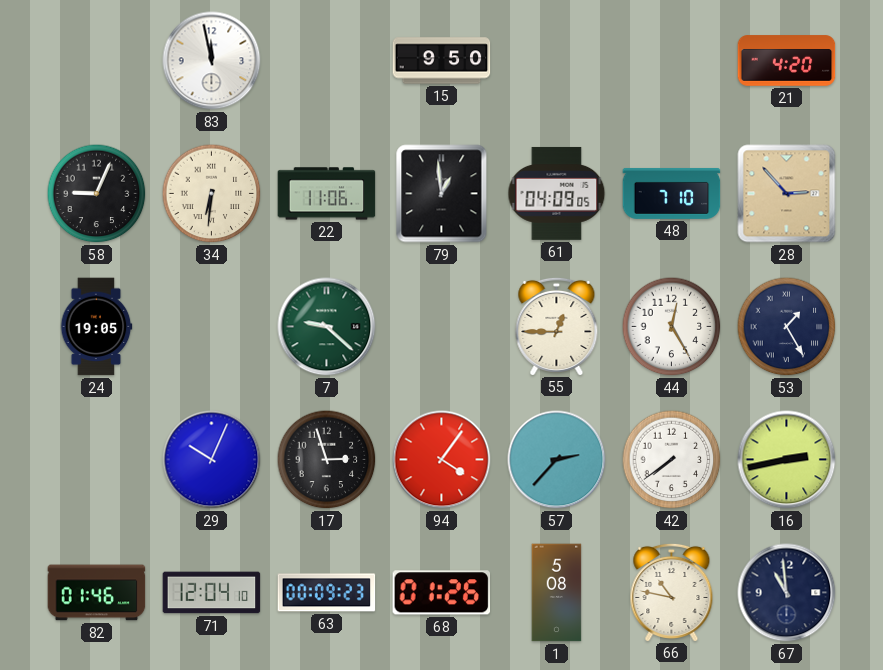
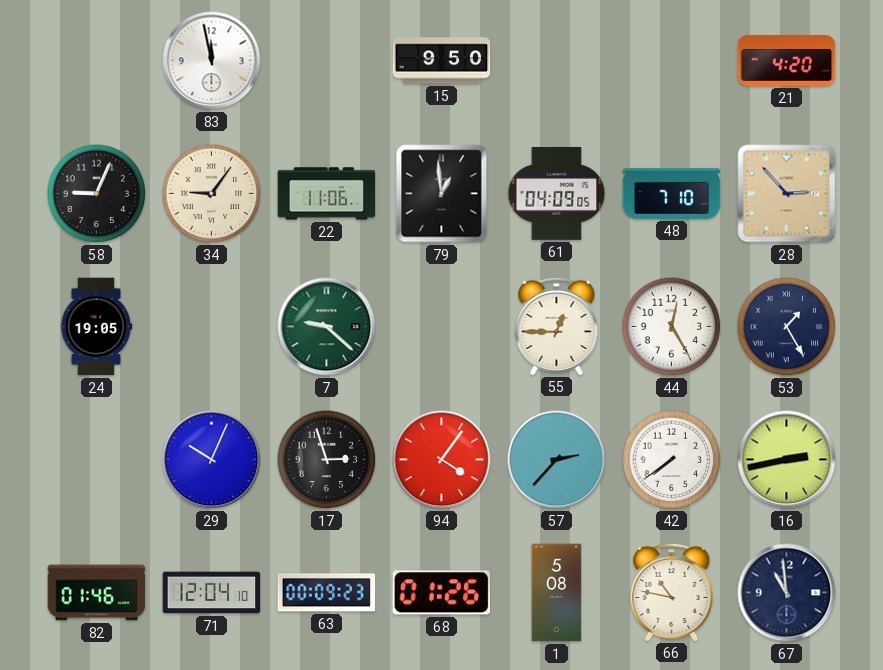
34: 6:31 -> 9:06 (212, 194)
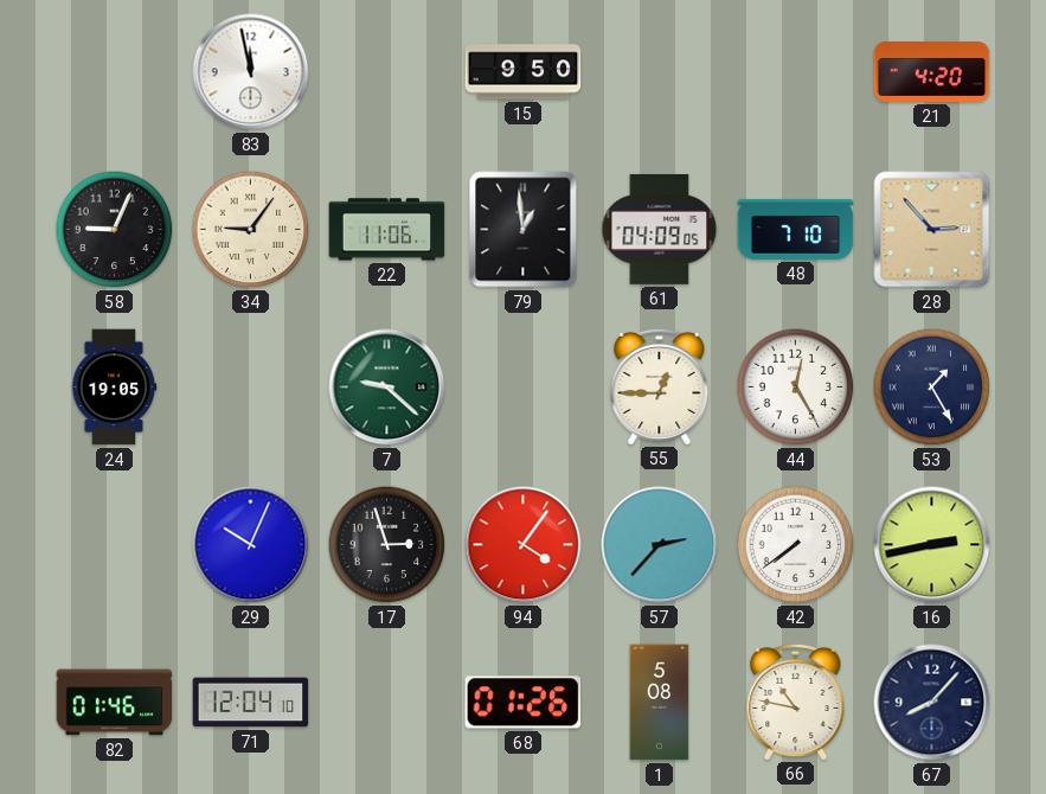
63: 00:09 -> none (327, 593)
67: 10:59 -> 8:07 (932, 703)
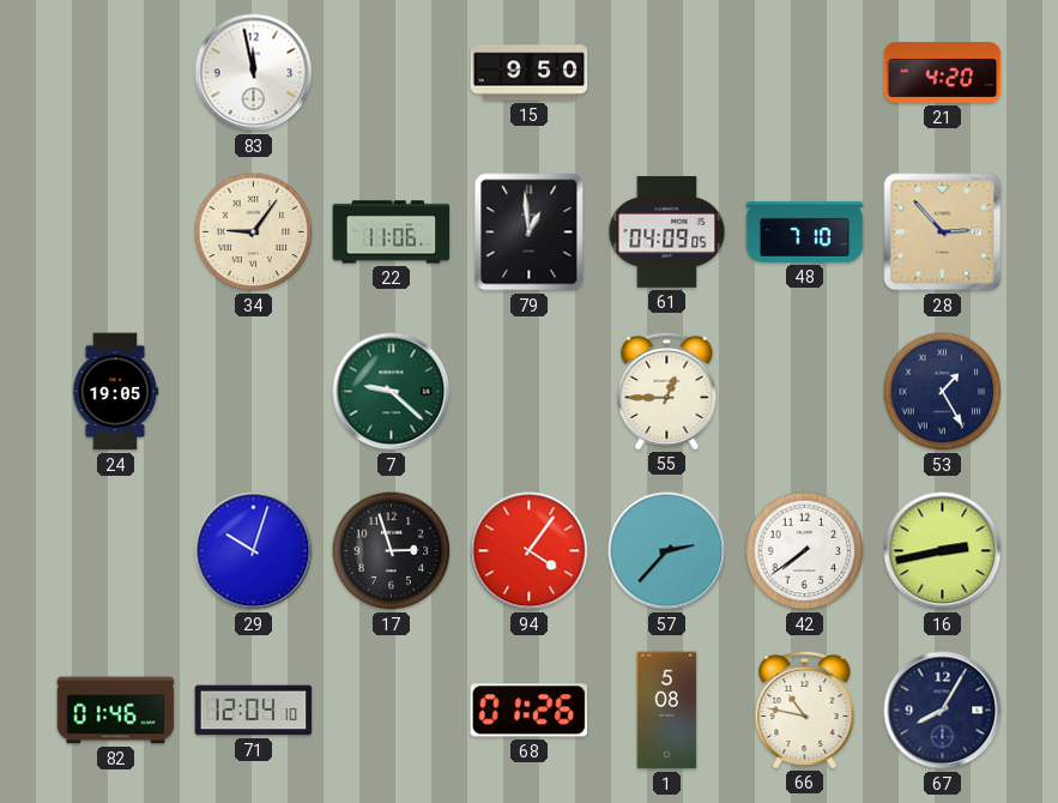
58: 9:04 -> none (115, 230)
44: 12:25 -> none (796, 388)
29: 10:04 -> 10:03 (254, 551)
67: 8:07 -> 8:05 (943, 711)
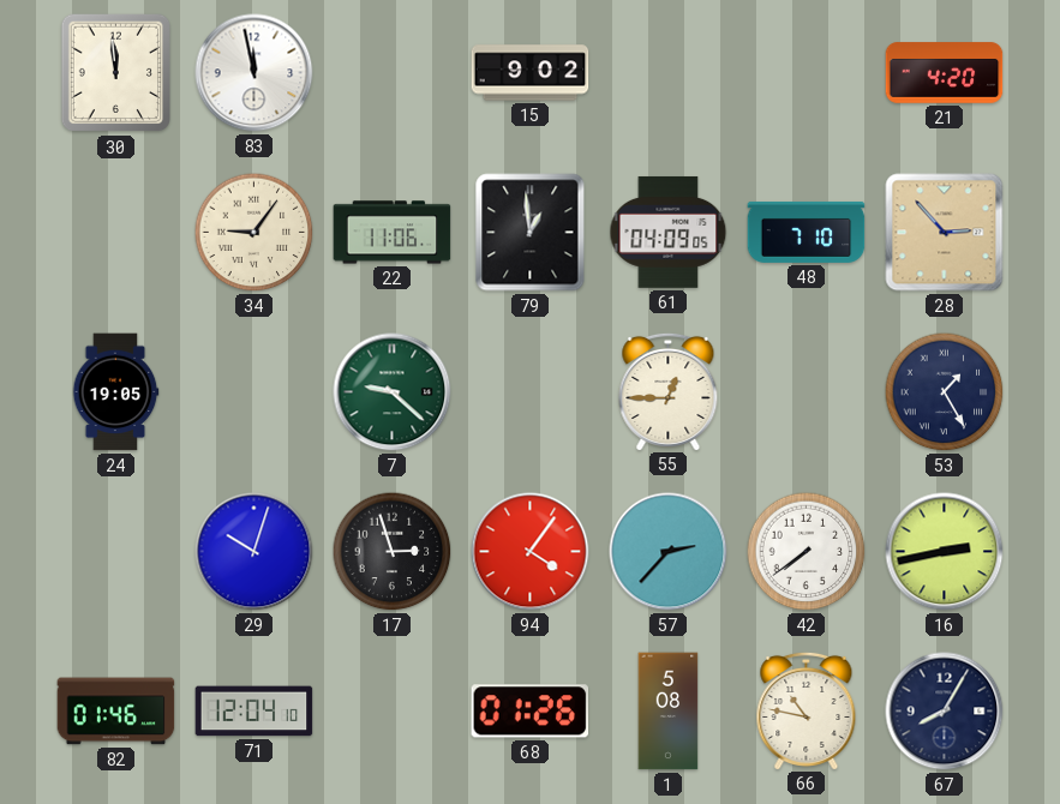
30: none -> 11:59 (116, 73)
15: 9:50 -> 9:02 (531, 73)
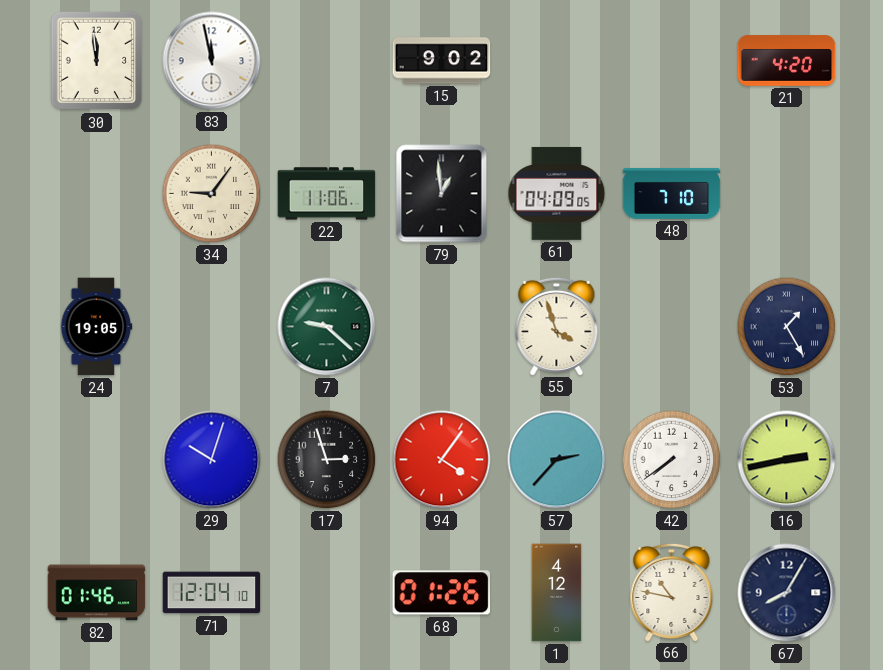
28: 2:53 -> none (945, 233)
55: 12:45 -> 3:57 (557, 326)
1: 5:08 -> 4:12 (557, 593)
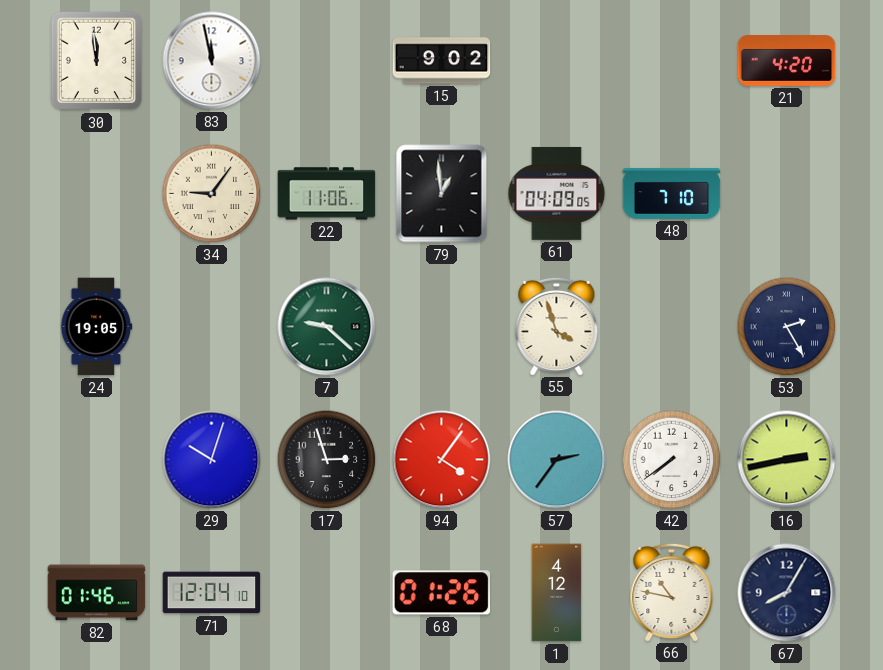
53: 1:25 -> 2:25 (787, 327)
57: 2:37 -> 2:36 (557, 460)
